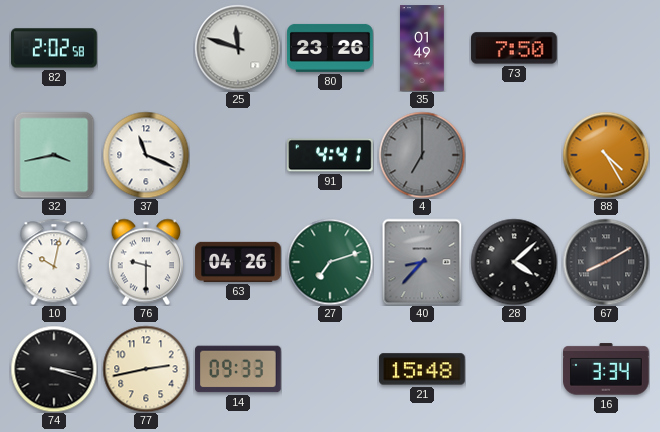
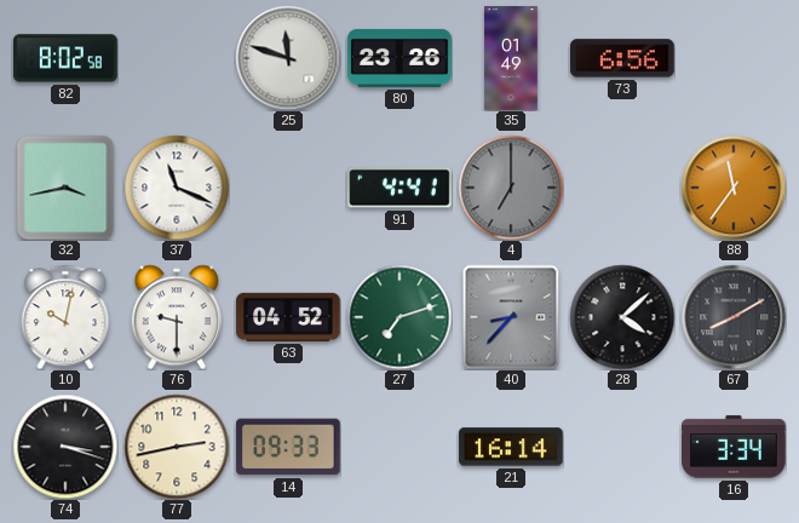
82: 2:02 -> 8:02 (65, 58)
73: 7:50 -> 6:56 (622, 58)
88: 4:25 -> 11:36 (734, 188)
63: 04:26 -> 04:52 (288, 317)
21: 15:48 -> 16:14 (511, 447)
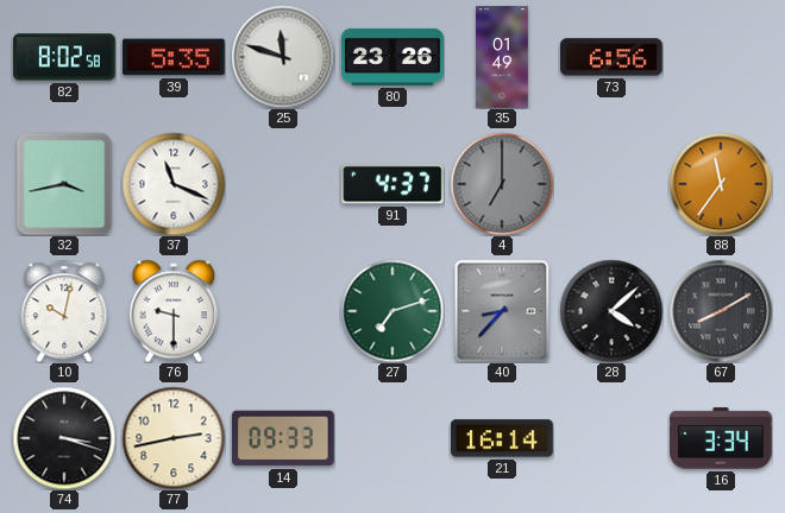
39: none -> 5:35 (174, 57)
91: 4:41 -> 4:37 (392, 184)
63: 04:52 -> none (288, 317)
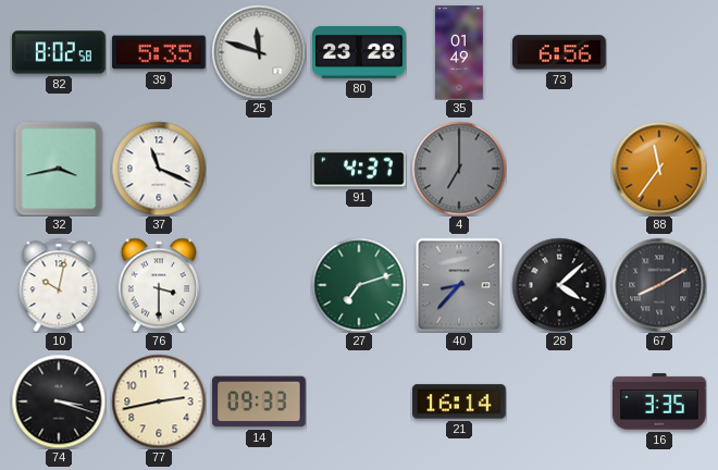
80: 23:26 -> 23:28 (359, 52)
76: 9:30 -> 3:30 (159, 285)
16: 3:34 -> 3:35 (659, 401)
